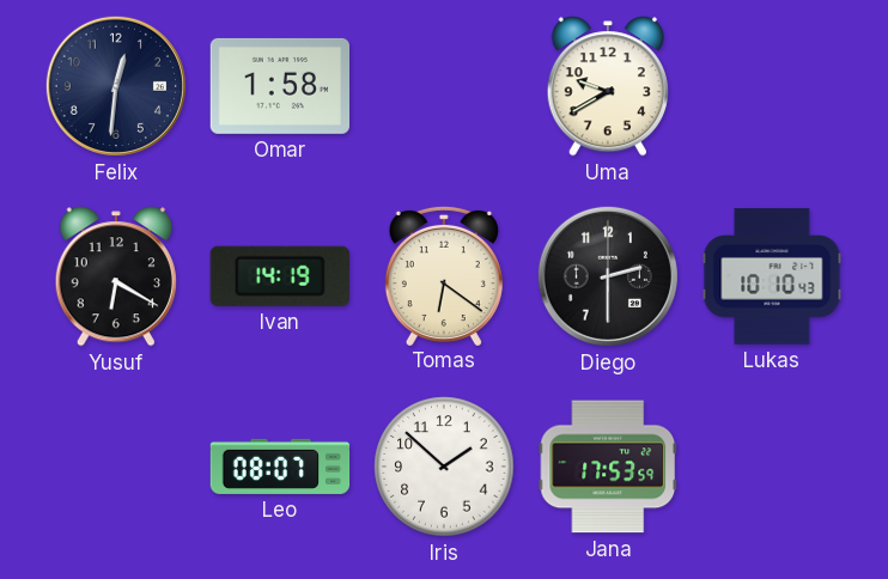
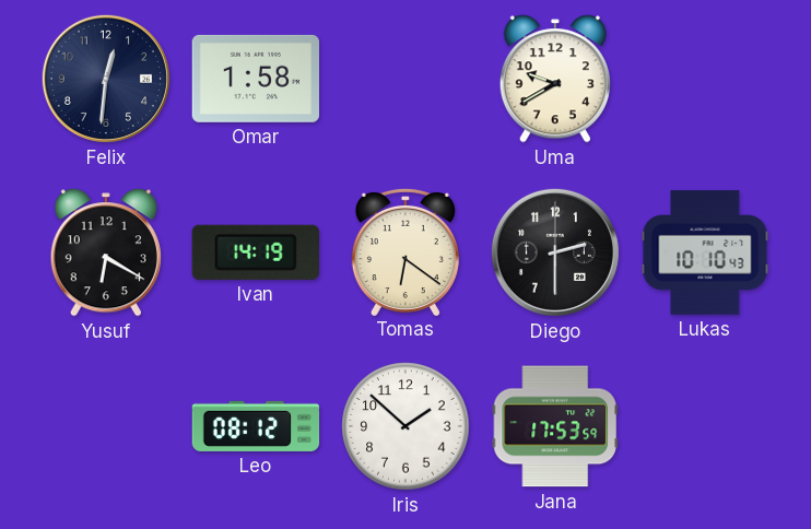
Leo: 08:07 -> 08:12 (256, 426)
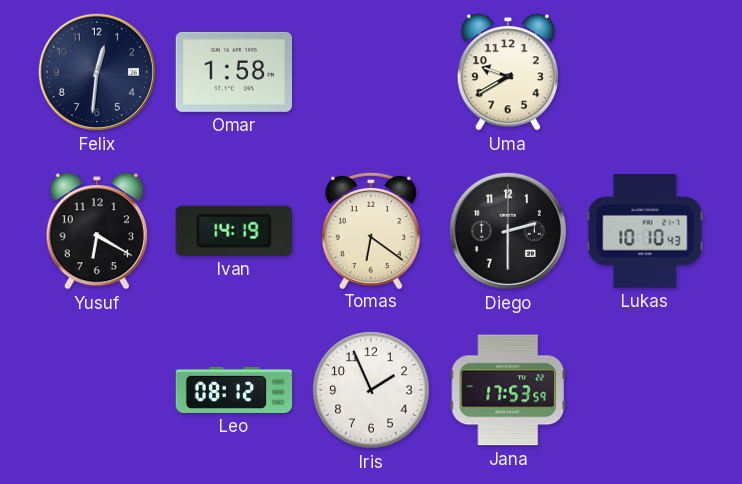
Iris: 1:52 -> 1:56 (371, 390)
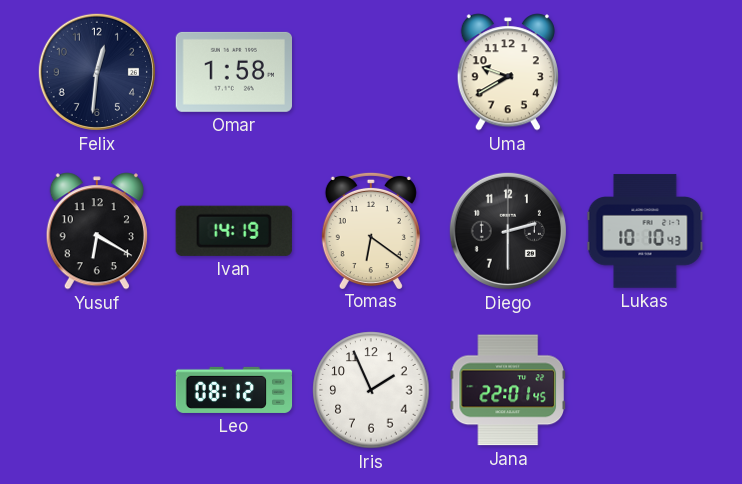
Jana: 17:53 -> 22:01 (507, 390)
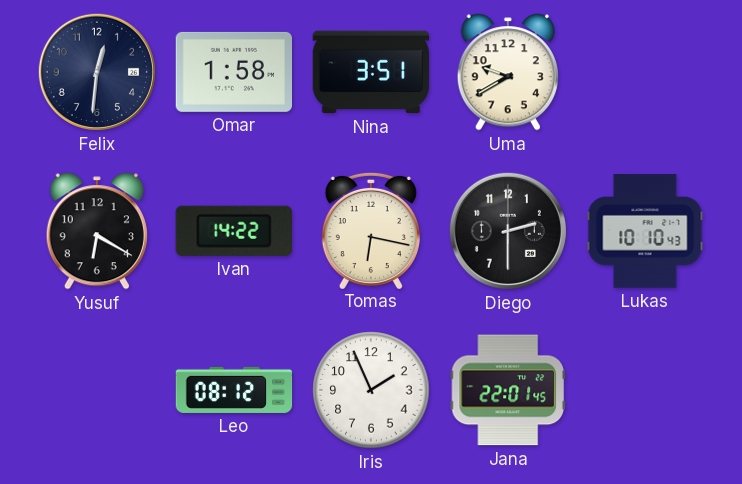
Nina: none -> 3:51 (371, 72)
Ivan: 14:19 -> 14:22 (234, 231)
Tomas: 6:21 -> 6:17 (371, 230)
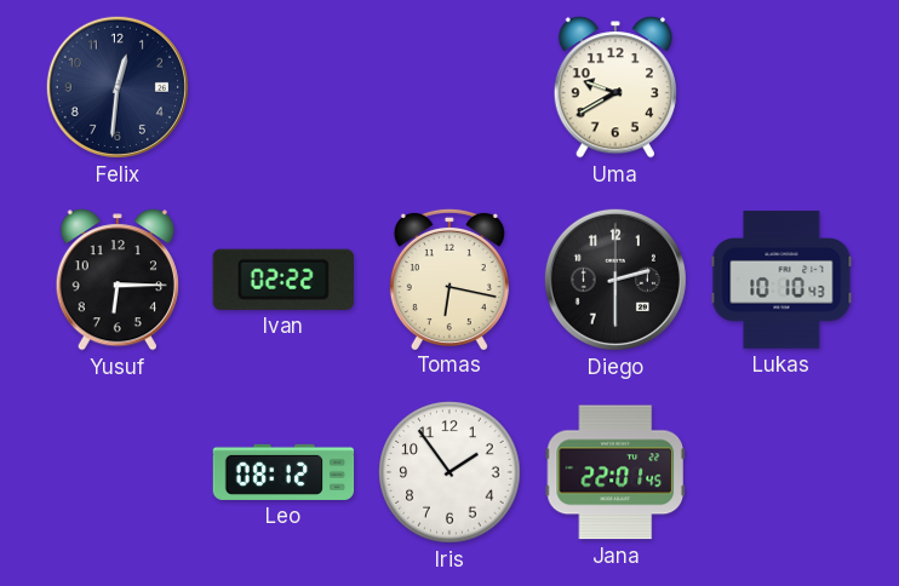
Omar: 1:58 -> none (233, 72)
Nina: 3:51 -> none (371, 72)
Yusuf: 6:20 -> 6:15 (118, 280)
Ivan: 14:22 -> 02:22 (284, 280)
Iris: 1:56 -> 1:54 (449, 472)
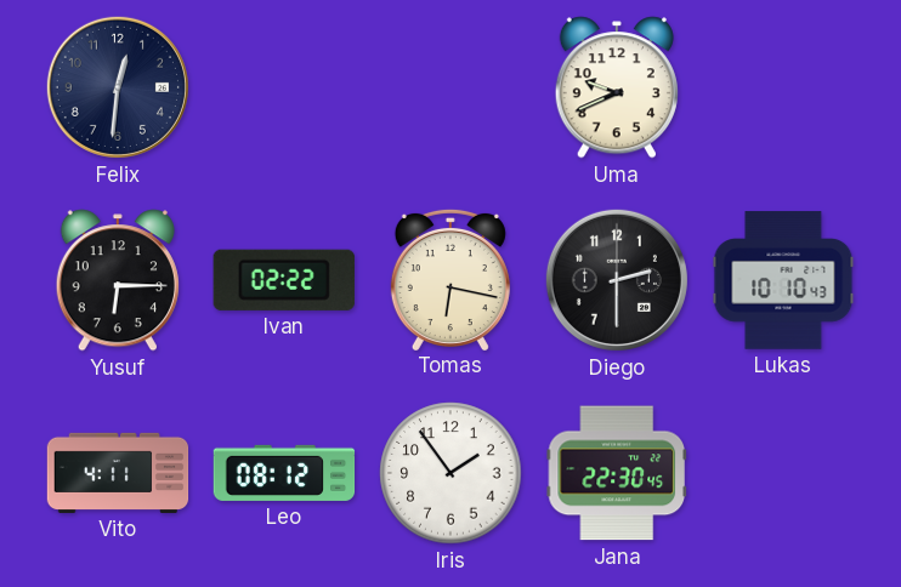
Uma: 9:40 -> 9:41 (617, 87)
Vito: none -> 4:11 (118, 473)
Jana: 22:01 -> 22:30 (616, 473)
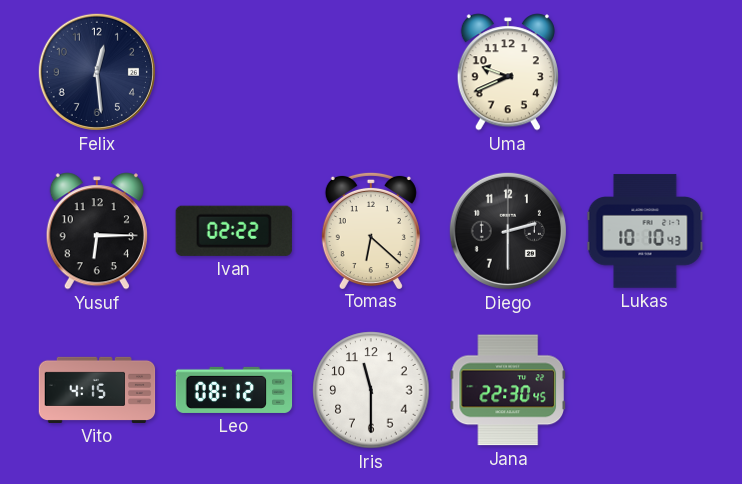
Felix: 12:31 -> 12:29 (97, 72)
Tomas: 6:17 -> 6:22 (371, 230)
Vito: 4:11 -> 4:15 (97, 390)
Iris: 1:54 -> 11:30 (371, 390)
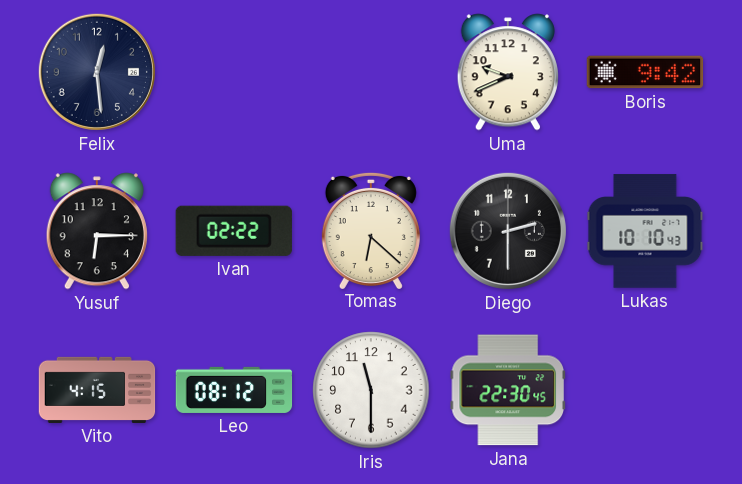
Boris: none -> 9:42 (645, 72)
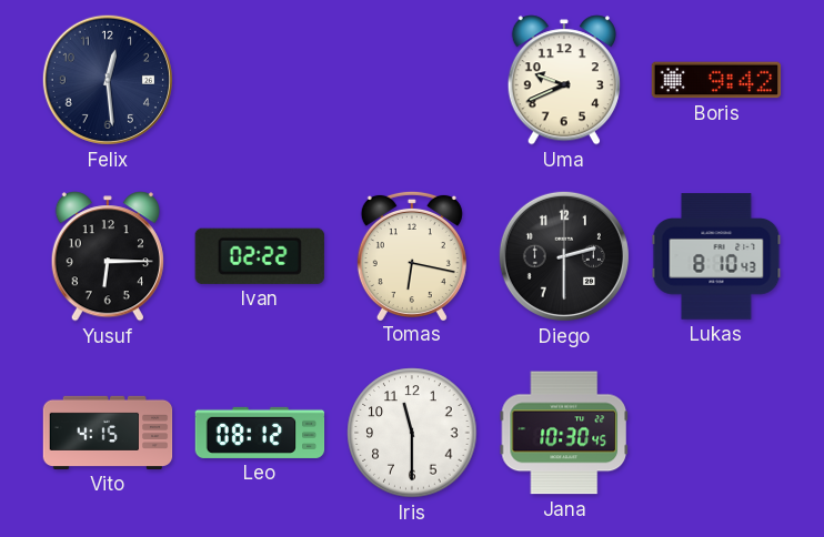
Tomas: 6:22 -> 6:17 (412, 255)
Lukas: 10:10 -> 8:10 (716, 256)
Jana: 22:30 -> 10:30 (563, 433)
